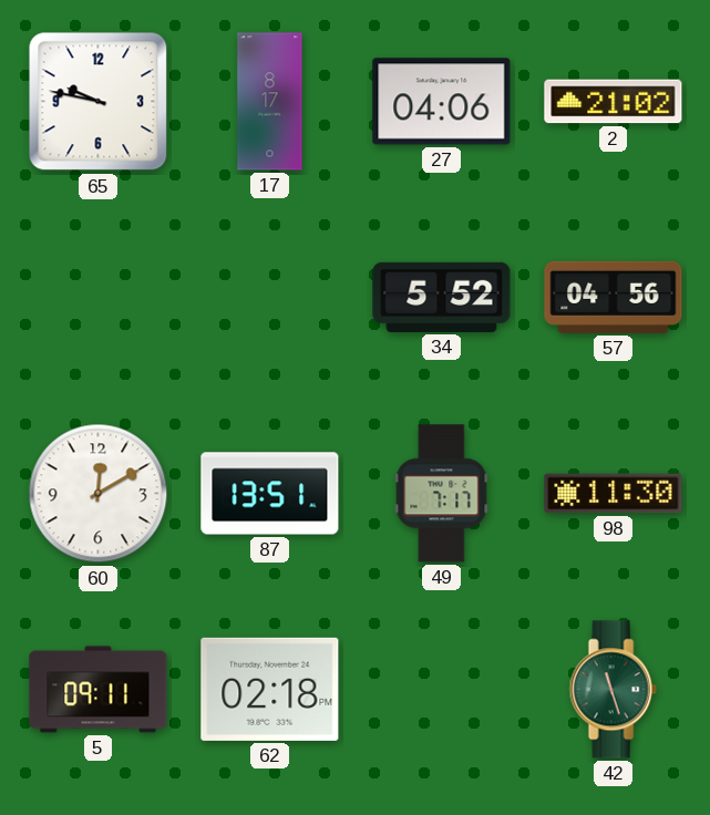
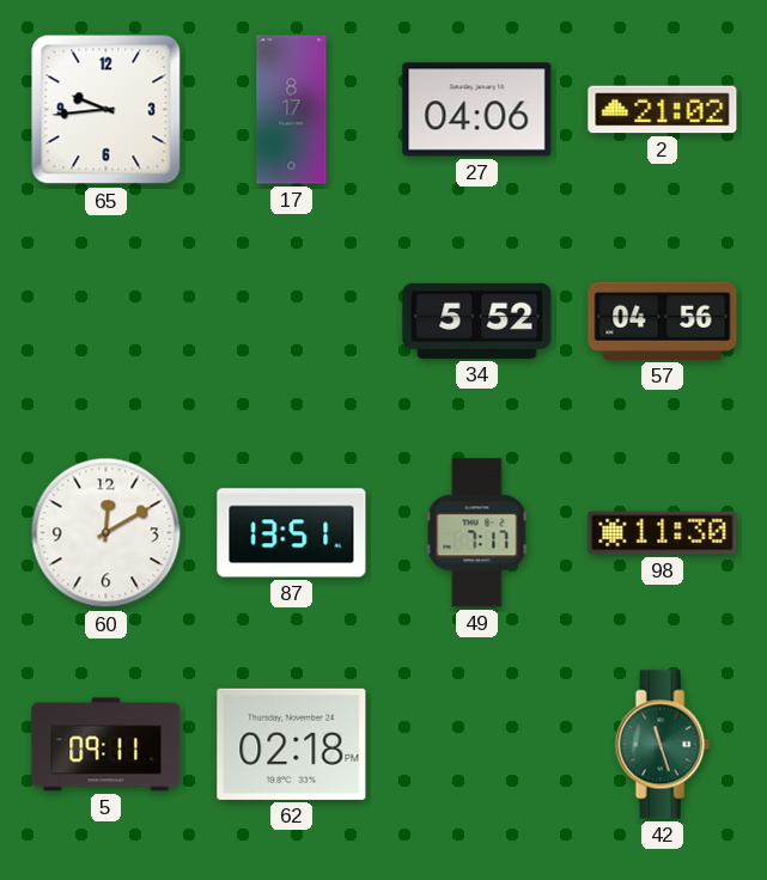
65: 9:47 -> 9:44 (106, 110)
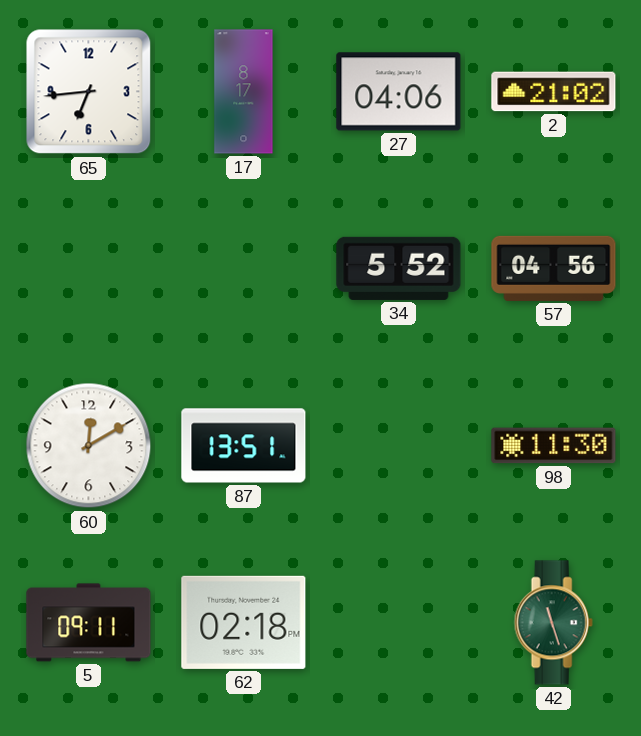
65: 9:44 -> 6:44 (89, 92)
49: 7:17 -> none (477, 533)
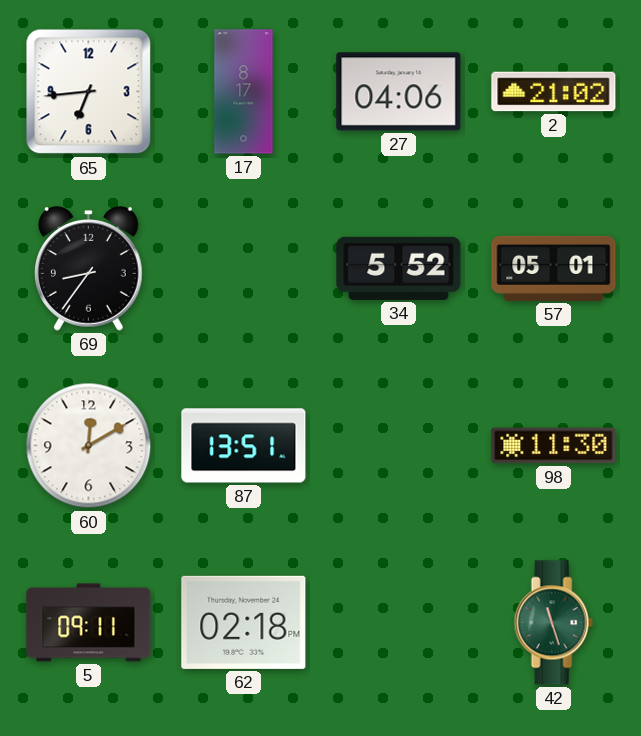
69: none -> 8:36 (89, 269)
57: 04:56 -> 05:01 (554, 268)
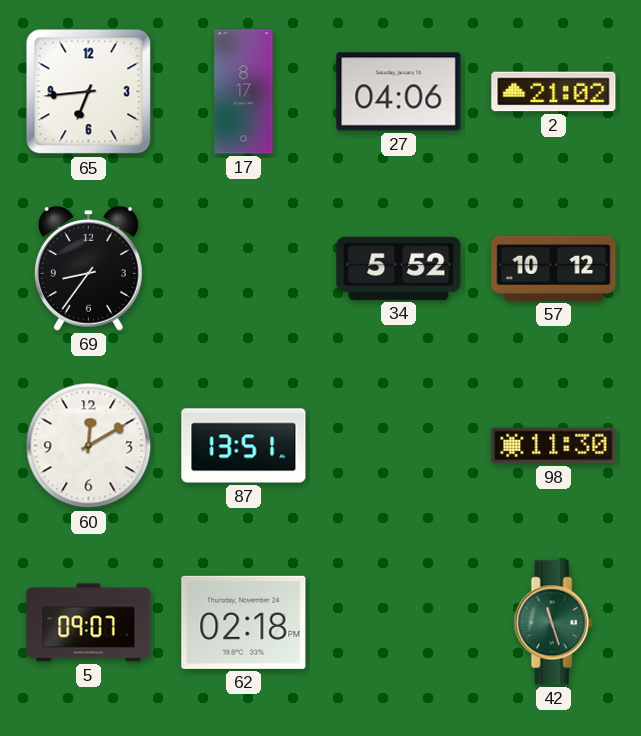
57: 05:01 -> 10:12 (554, 268)
5: 09:11 -> 09:07 (89, 623)
